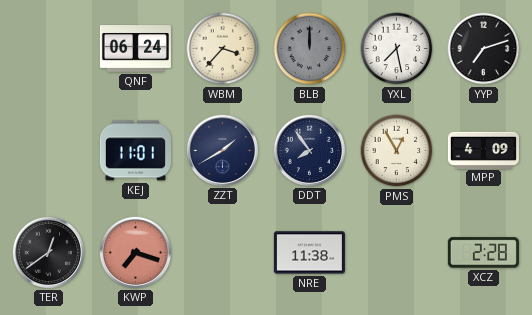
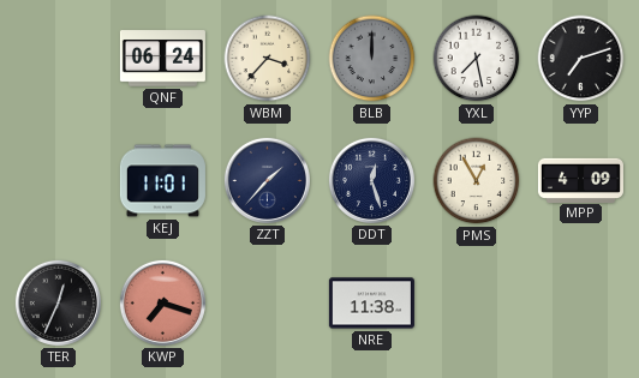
ZZT: 1:40 -> 1:37 (267, 180)
DDT: 7:54 -> 12:27 (371, 180)
TER: 12:39 -> 12:34 (58, 302)
XCZ: 2:28 -> none (483, 253)
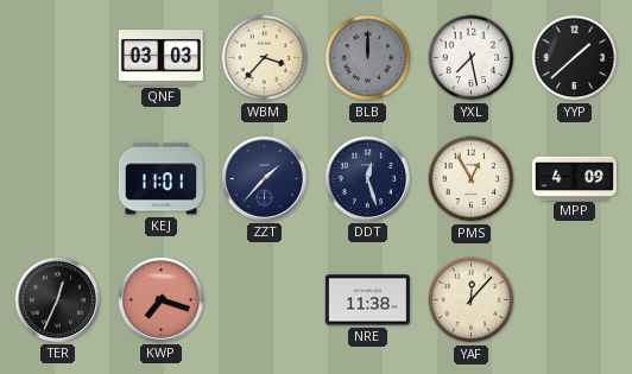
QNF: 06:24 -> 03:03 (160, 58)
YYP: 7:12 -> 1:38 (575, 58)
YAF: none -> 12:07 (472, 300)
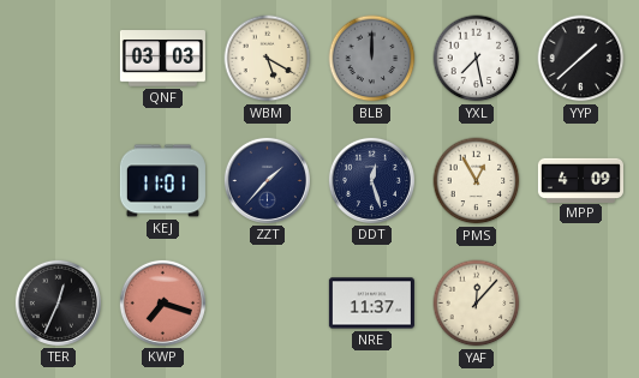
WBM: 3:37 -> 5:20 (268, 59)
NRE: 11:38 -> 11:37 (371, 304)
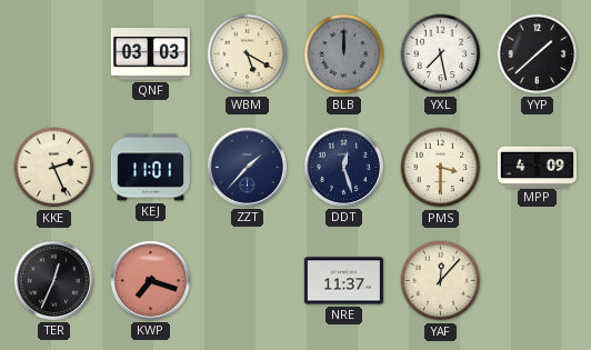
KKE: none -> 2:26 (54, 168)
PMS: 12:55 -> 3:30 (441, 168)
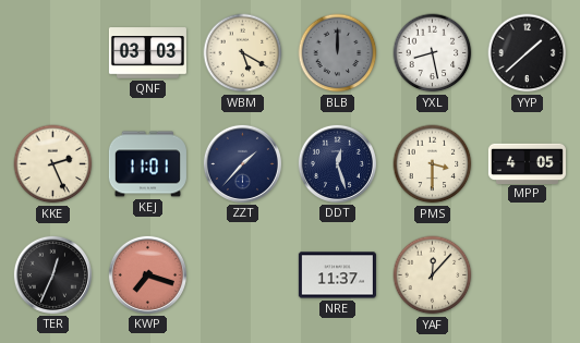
YXL: 7:28 -> 8:28 (433, 53)
MPP: 4:09 -> 4:05 (527, 163)
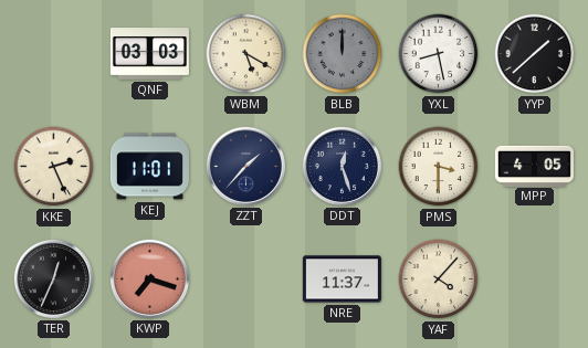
YAF: 12:07 -> 4:07 (439, 280)
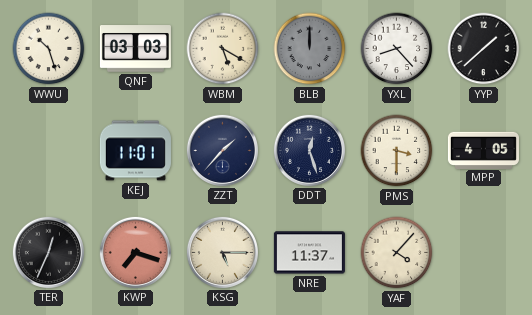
WWU: none -> 10:27 (49, 49)
YXL: 8:28 -> 8:23 (397, 49)
KKE: 2:26 -> none (54, 167)
KSG: none -> 5:15 (222, 252)
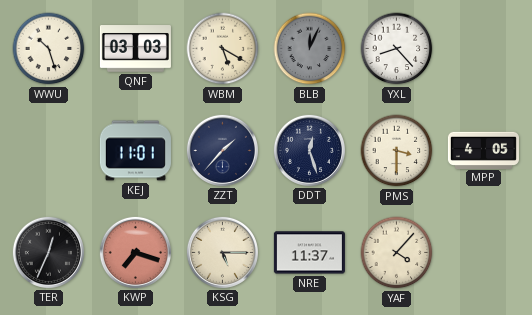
BLB: 12:00 -> 12:04 (310, 49)
YYP: 1:38 -> none (484, 49)
